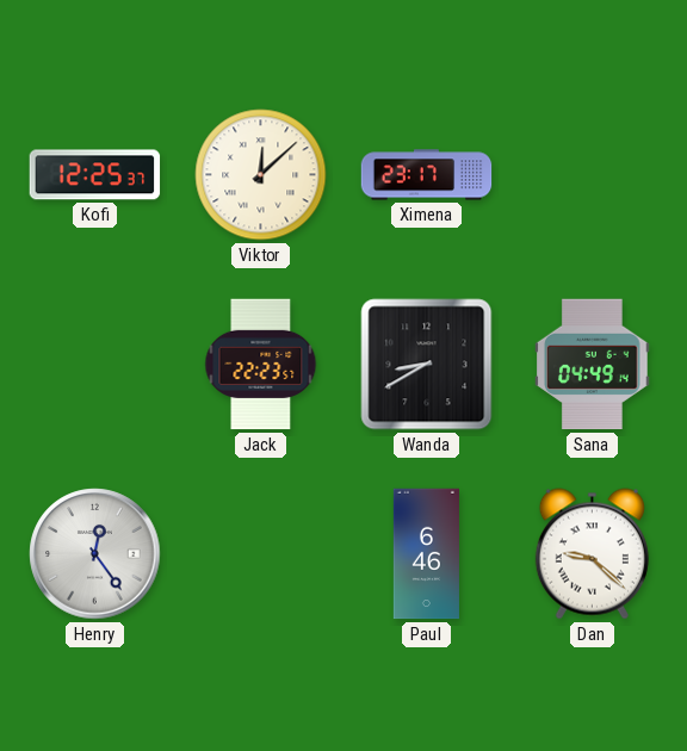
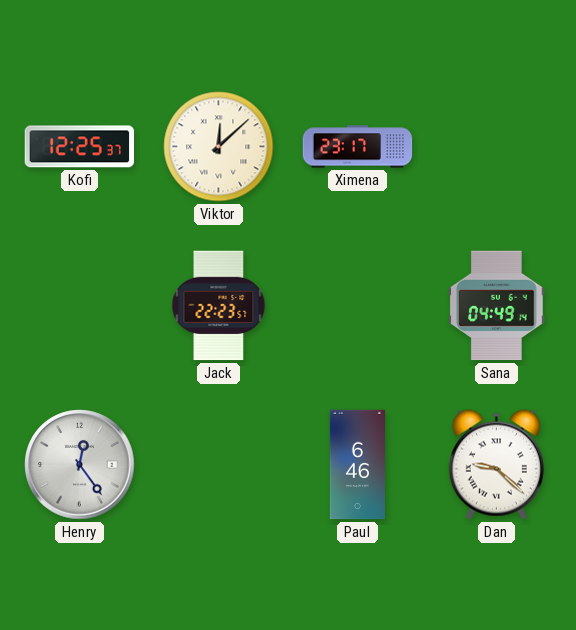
Wanda: 8:40 -> none (427, 365)
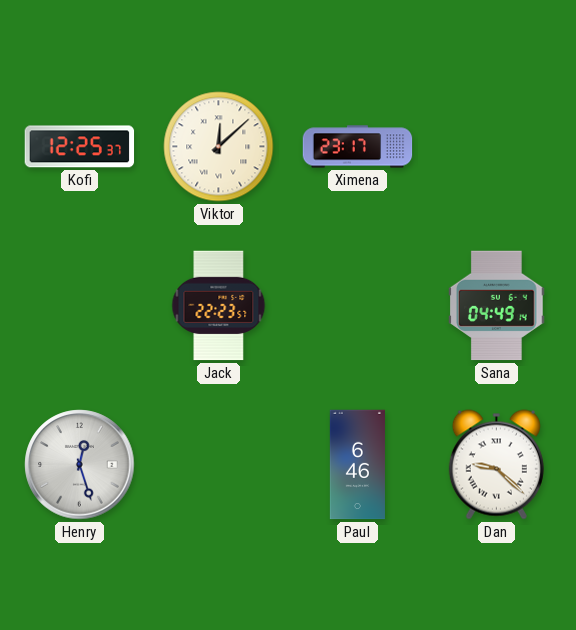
Henry: 12:24 -> 12:27 (80, 465)
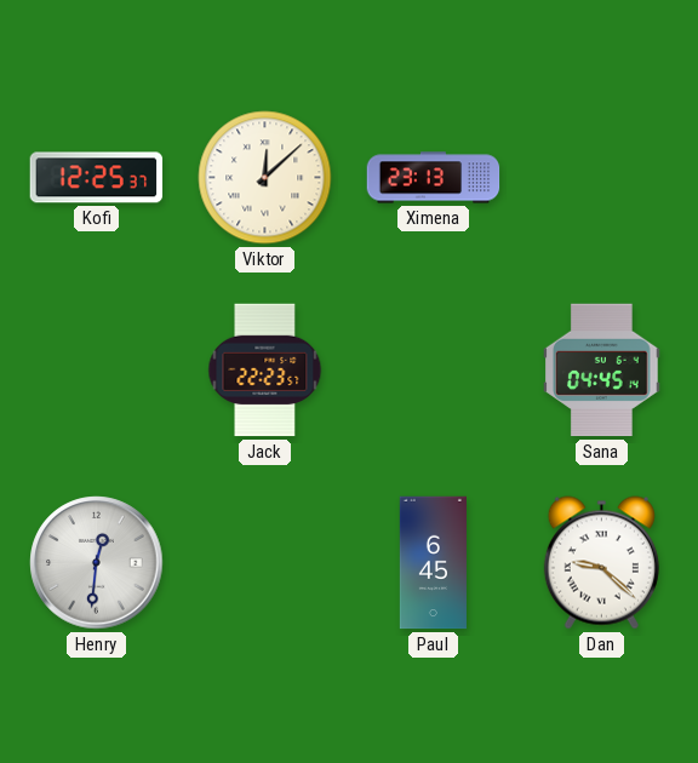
Ximena: 23:17 -> 23:13 (434, 178)
Sana: 04:49 -> 04:45 (602, 371)
Henry: 12:27 -> 12:31 (97, 563)
Paul: 6:46 -> 6:45 (433, 563)
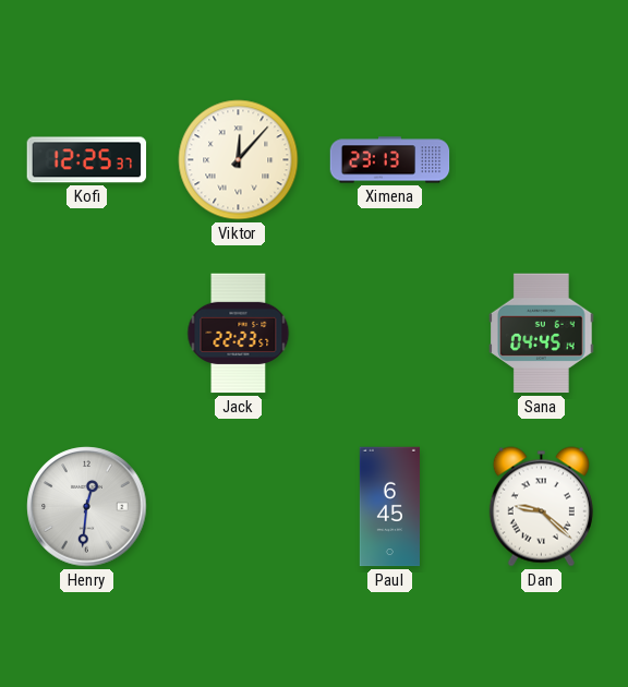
Viktor: 12:08 -> 12:07 (239, 160)
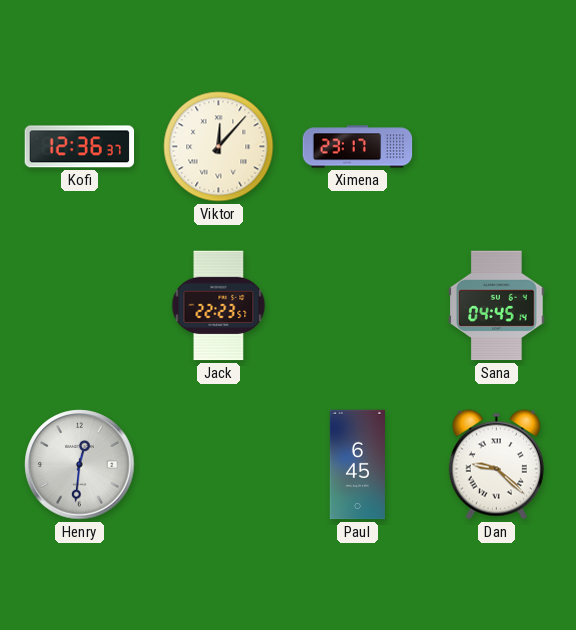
Kofi: 12:25 -> 12:36 (80, 147)
Ximena: 23:13 -> 23:17 (358, 147)
